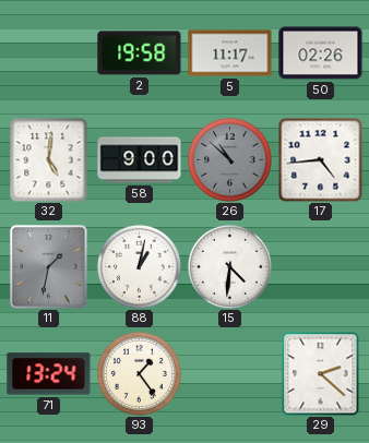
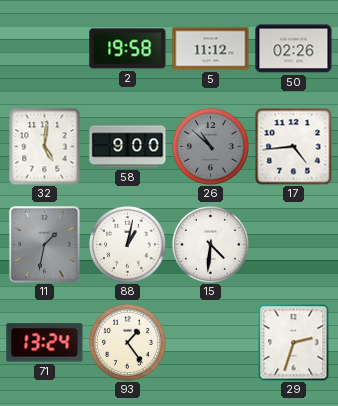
5: 11:17 -> 11:12 (211, 49)
29: 2:22 -> 2:33 (294, 342)
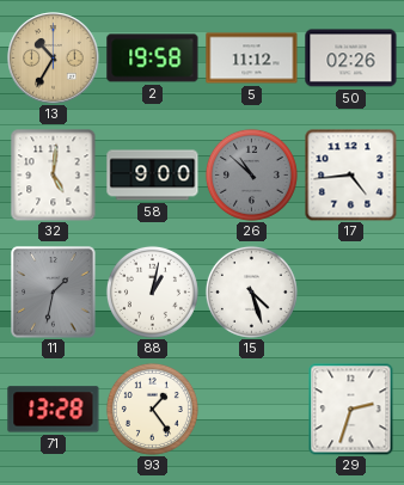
13: none -> 10:35 (54, 59)
15: 4:31 -> 4:27 (251, 291)
71: 13:24 -> 13:28 (54, 410)
